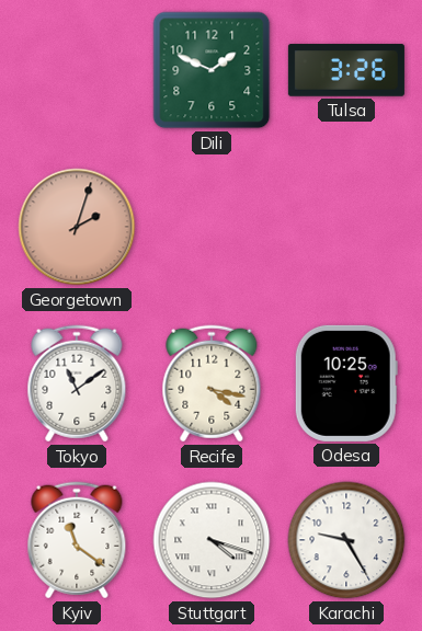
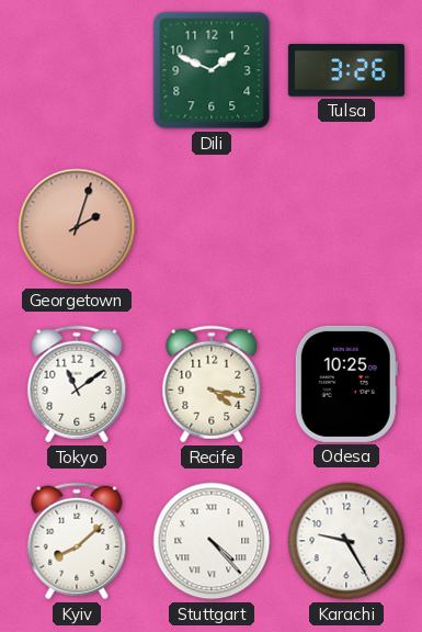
Kyiv: 11:21 -> 8:08 (77, 541)
Stuttgart: 4:18 -> 4:23 (212, 541)
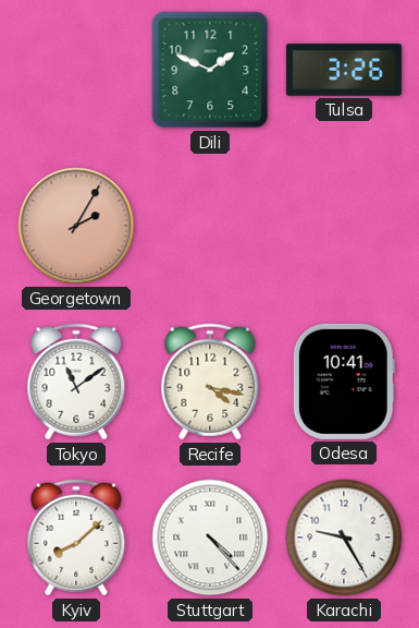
Georgetown: 2:03 -> 2:05 (76, 226)
Odesa: 10:25 -> 10:41 (344, 382)
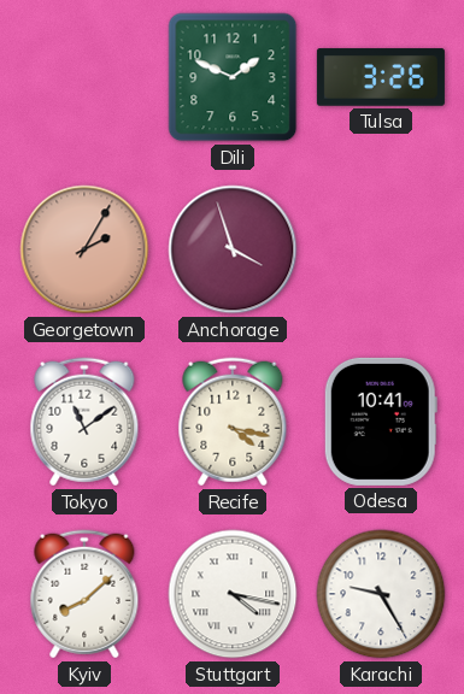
Anchorage: none -> 3:57 (233, 249)
Stuttgart: 4:23 -> 4:17 (233, 594)
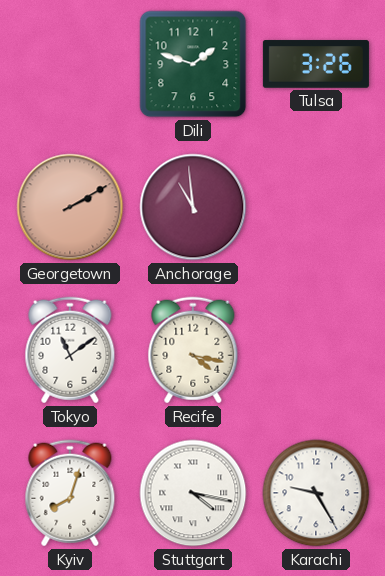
Dili: 1:49 -> 1:48 (193, 64)
Georgetown: 2:05 -> 2:10 (70, 207)
Anchorage: 3:57 -> 10:59 (193, 207)
Odesa: 10:41 -> none (381, 422)
Kyiv: 8:08 -> 8:03 (70, 493)
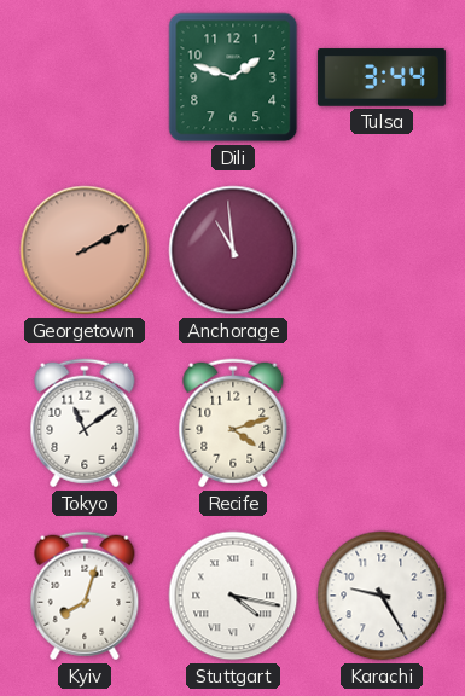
Tulsa: 3:26 -> 3:44 (382, 77)
Recife: 4:17 -> 4:12 (233, 423)
